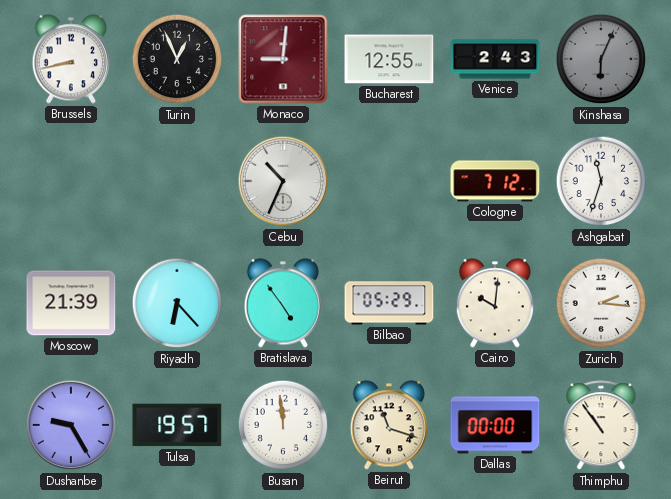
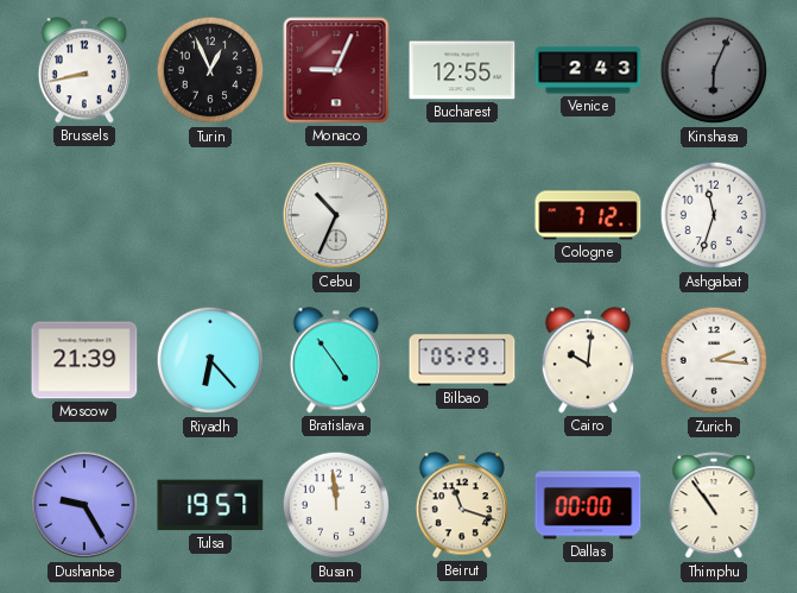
Monaco: 9:01 -> 9:04 (336, 70)
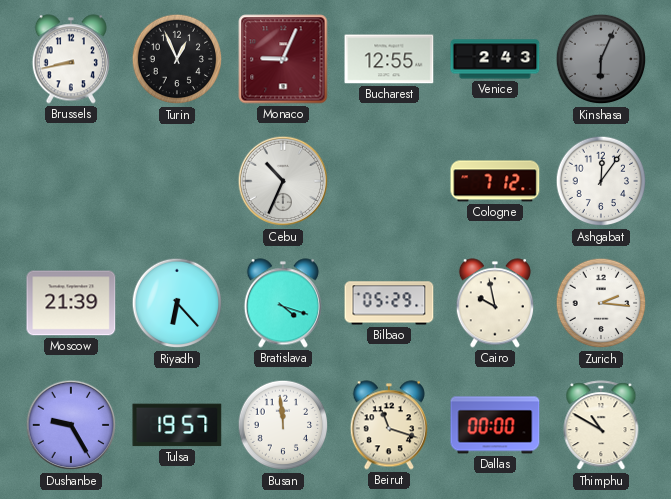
Ashgabat: 11:33 -> 12:06 (601, 181)
Bratislava: 4:54 -> 4:18 (283, 303)
Cairo: 10:01 -> 9:58 (495, 303)
Thimphu: 10:54 -> 10:50 (601, 426)
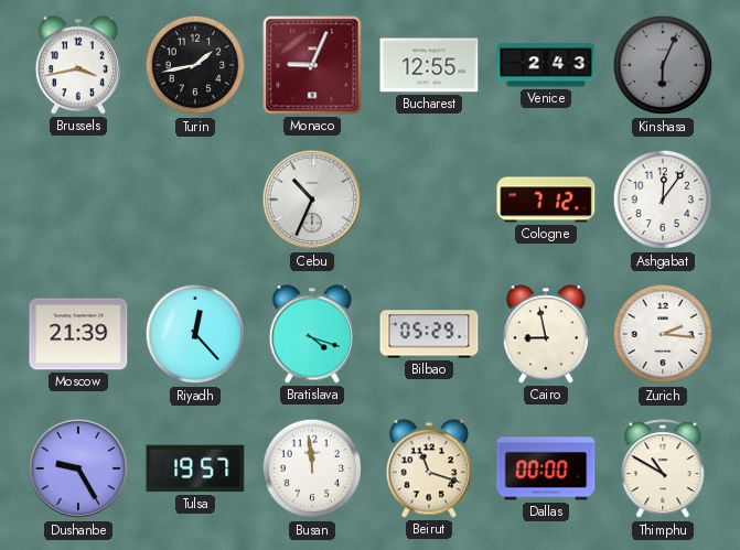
Brussels: 8:43 -> 3:43 (78, 65)
Turin: 12:56 -> 1:43 (195, 65)
Riyadh: 6:23 -> 12:23 (195, 334)
Cairo: 9:58 -> 8:58 (546, 334)
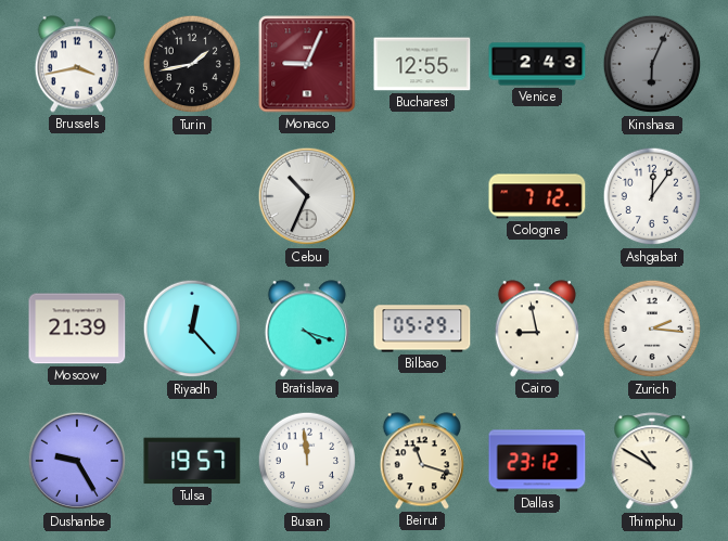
Dallas: 00:00 -> 23:12 (537, 461)
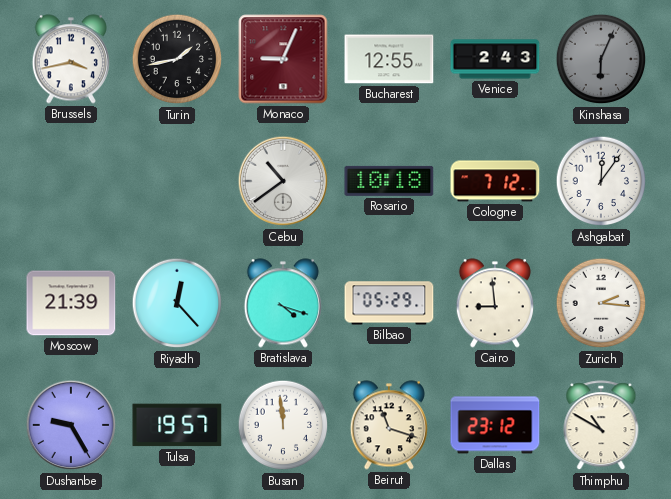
Cebu: 10:34 -> 10:39 (283, 181)
Rosario: none -> 10:18 (389, 181)
Cairo: 8:58 -> 8:59 (495, 303)
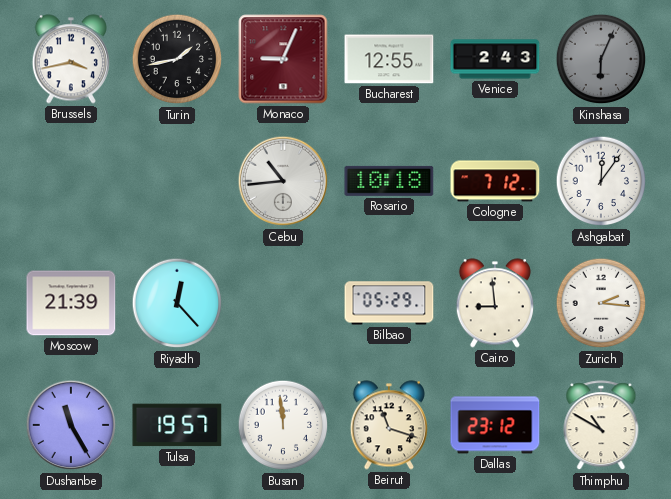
Cebu: 10:39 -> 10:44 (283, 181)
Bratislava: 4:18 -> none (283, 303)
Dushanbe: 9:25 -> 11:25 (71, 425)
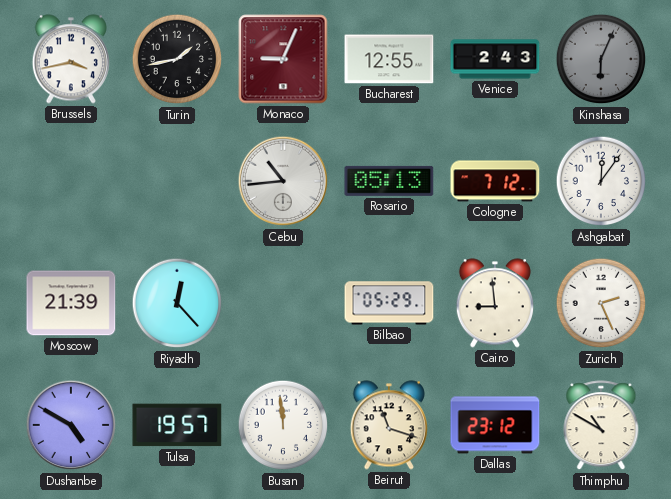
Rosario: 10:18 -> 05:13 (389, 181)
Zurich: 2:16 -> 2:26 (601, 303)
Dushanbe: 11:25 -> 4:50 (71, 425)
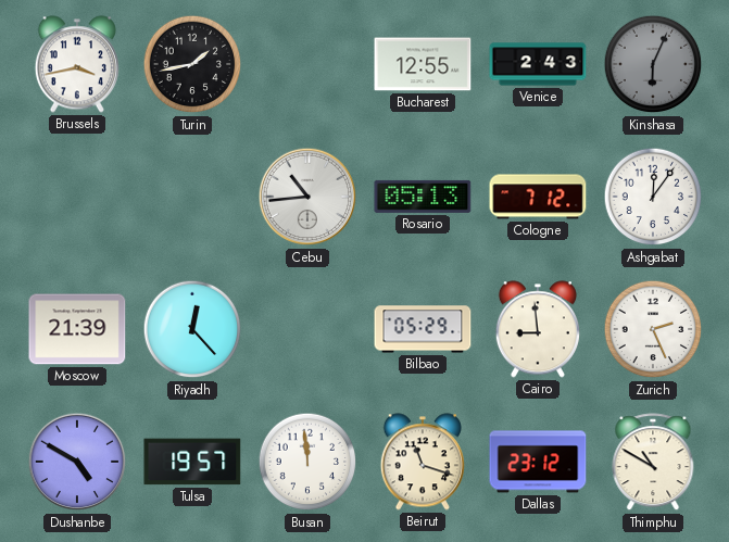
Monaco: 9:04 -> none (283, 59)
